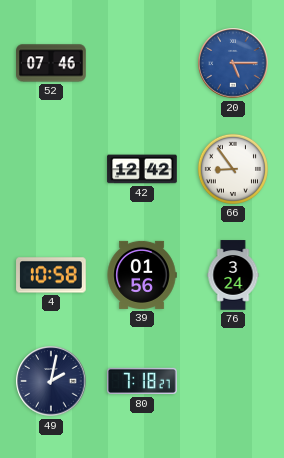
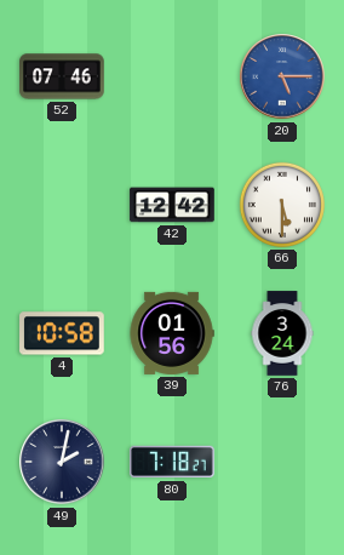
66: 8:54 -> 5:30 (282, 205)
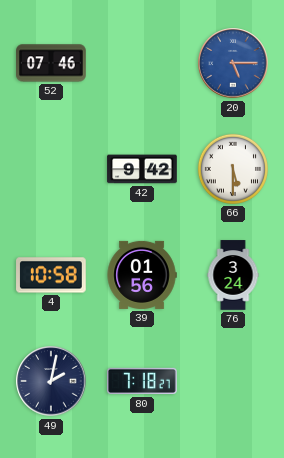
42: 12:42 -> 9:42 (142, 169)
